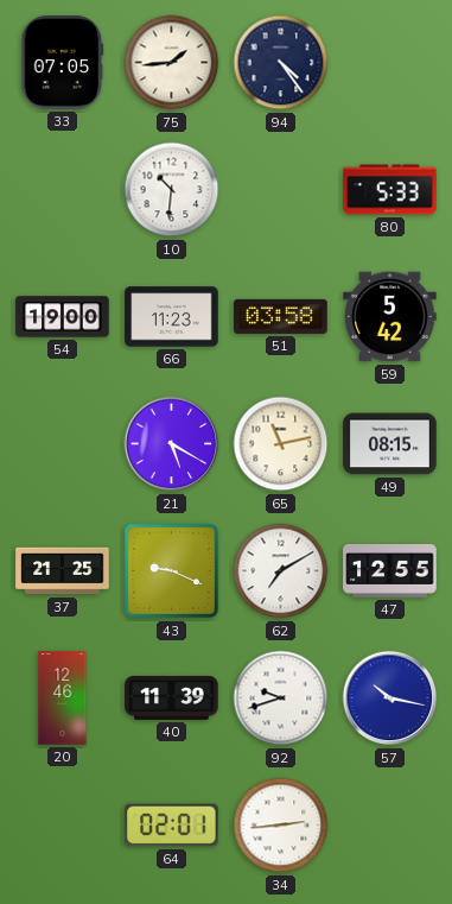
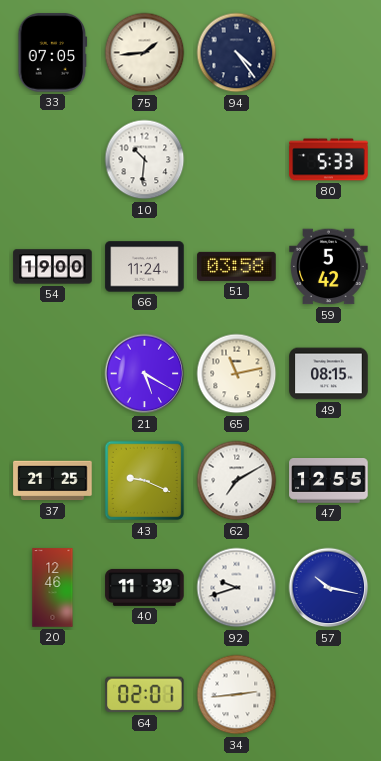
66: 11:23 -> 11:24 (145, 267)
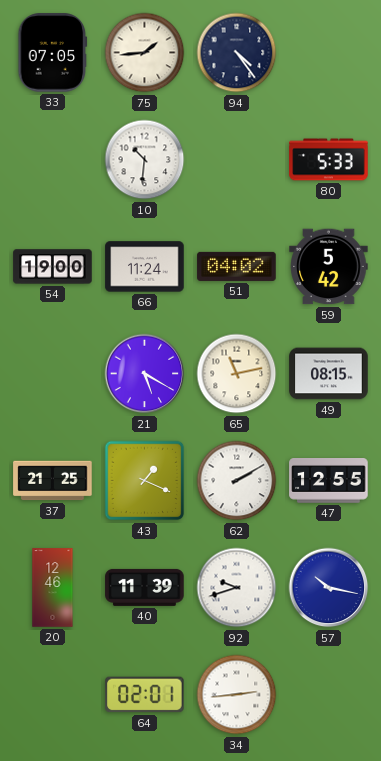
51: 03:58 -> 04:02 (237, 266)
43: 9:19 -> 1:19 (145, 481)
62: 7:10 -> 2:10 (237, 481)
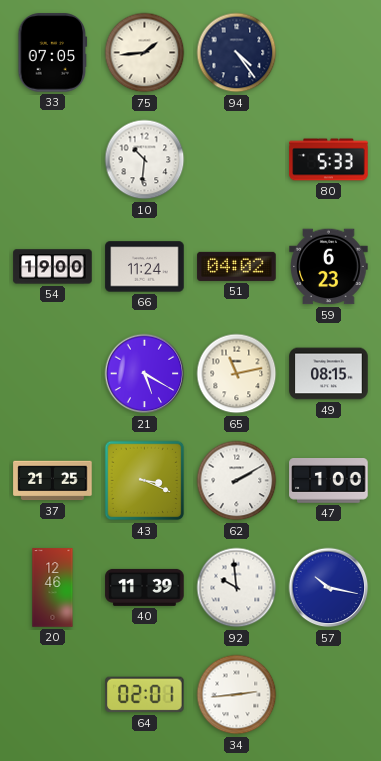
59: 5:42 -> 6:23 (329, 267)
43: 1:19 -> 3:19 (145, 481)
47: 12:55 -> 1:00 (329, 481)
92: 9:42 -> 9:59 (237, 588)
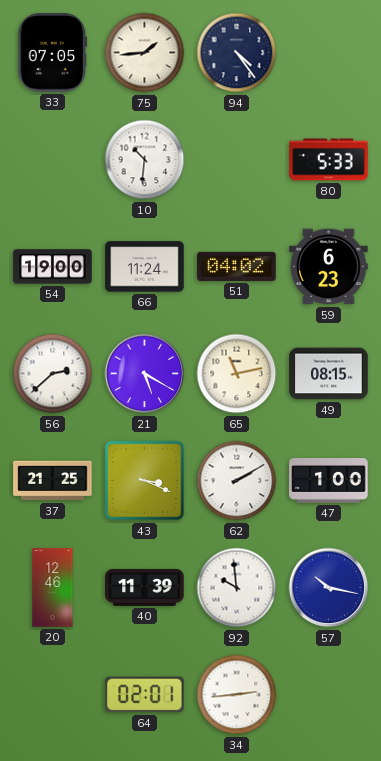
56: none -> 2:38 (53, 374)
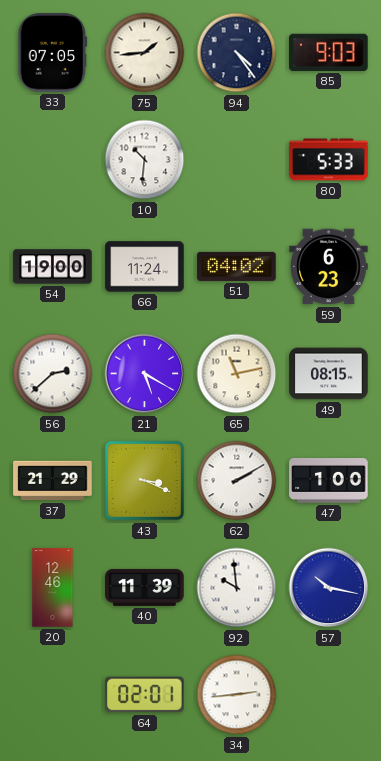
85: none -> 9:03 (329, 52)
37: 21:25 -> 21:29 (53, 481)
